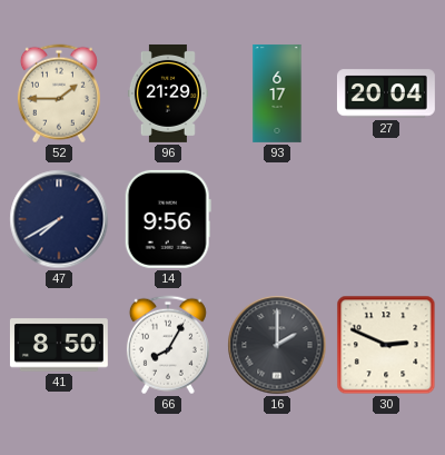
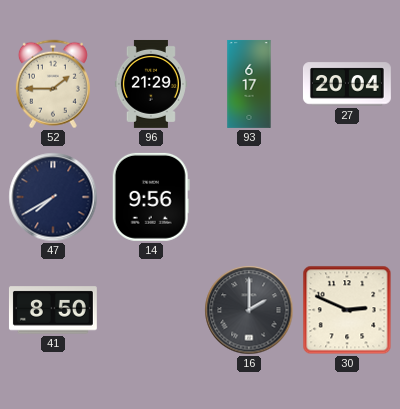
66: 8:05 -> none (168, 345)
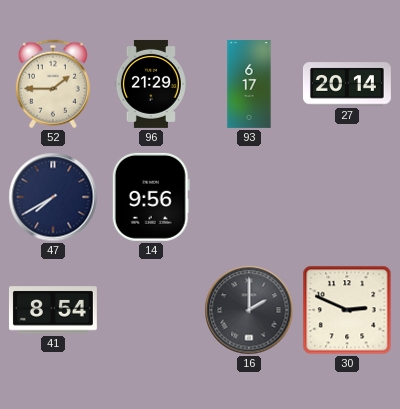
27: 20:04 -> 20:14 (347, 84)
41: 8:50 -> 8:54 (53, 310)
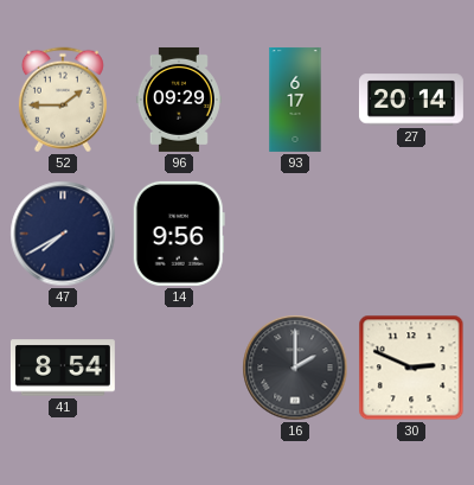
96: 21:29 -> 09:29 (179, 100)
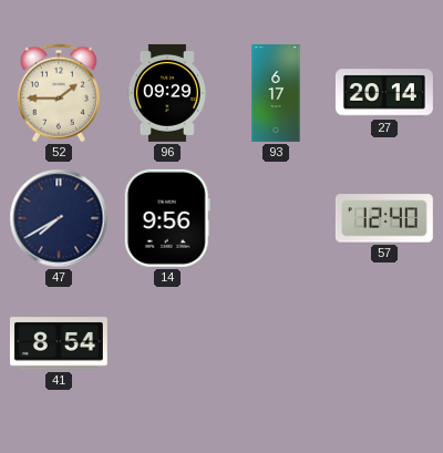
57: none -> 12:40 (384, 218)
16: 2:00 -> none (295, 368)
30: 2:49 -> none (411, 368)
